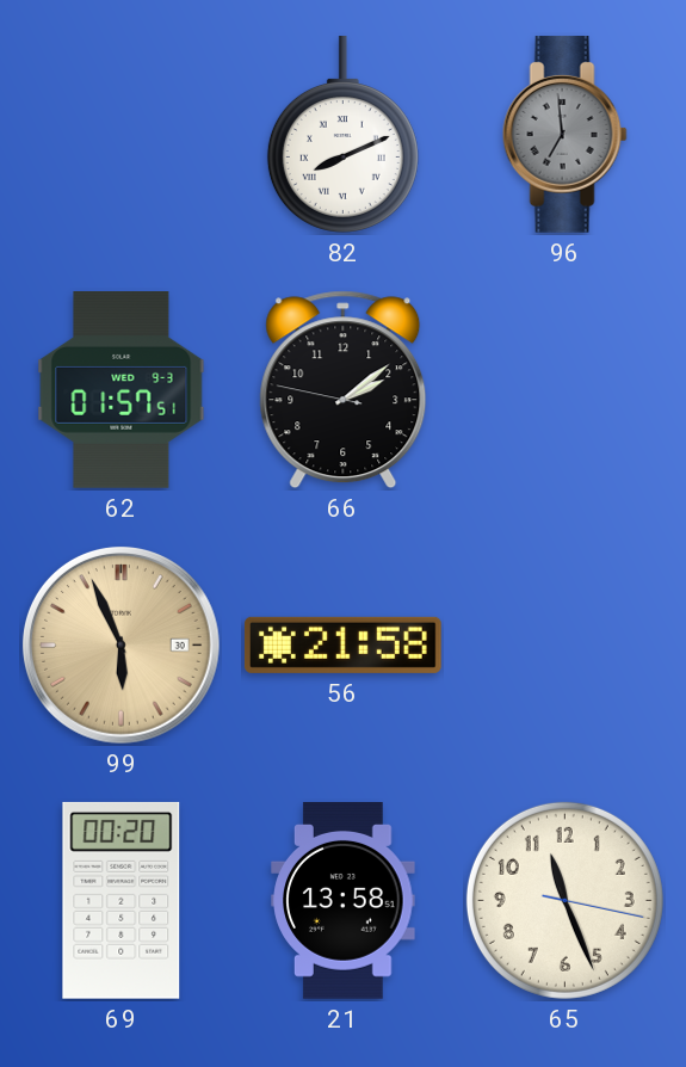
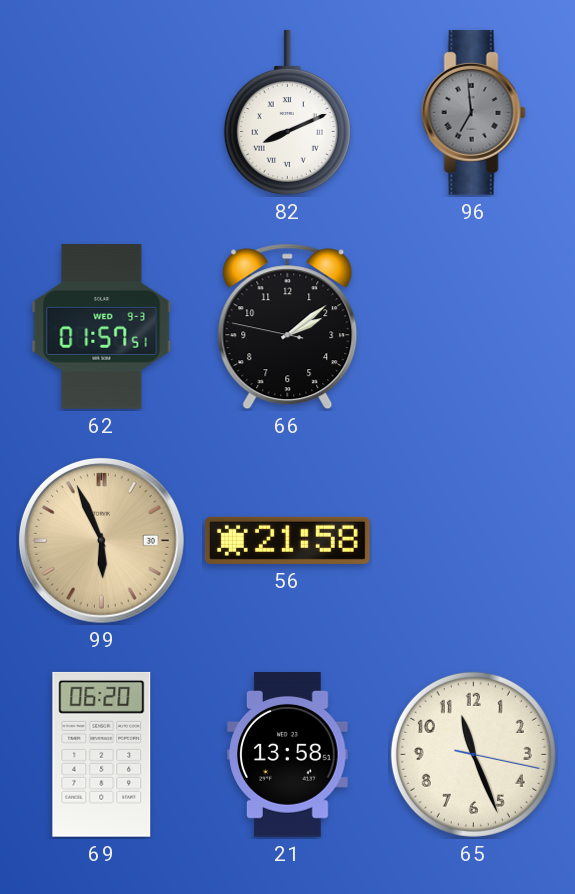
69: 00:20 -> 06:20 (102, 754)
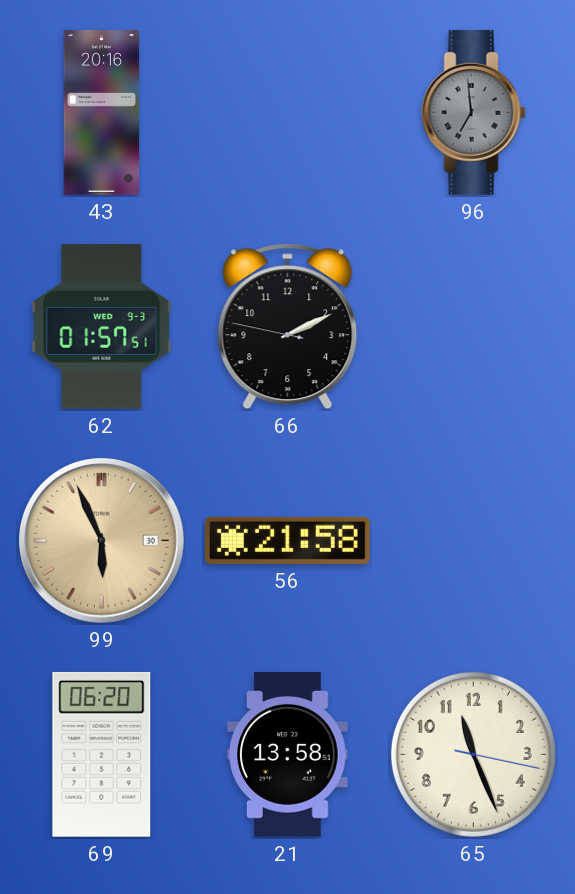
43: none -> 20:16 (102, 113)
82: 8:11 -> none (287, 112)
66: 2:08 -> 2:10 (288, 327)
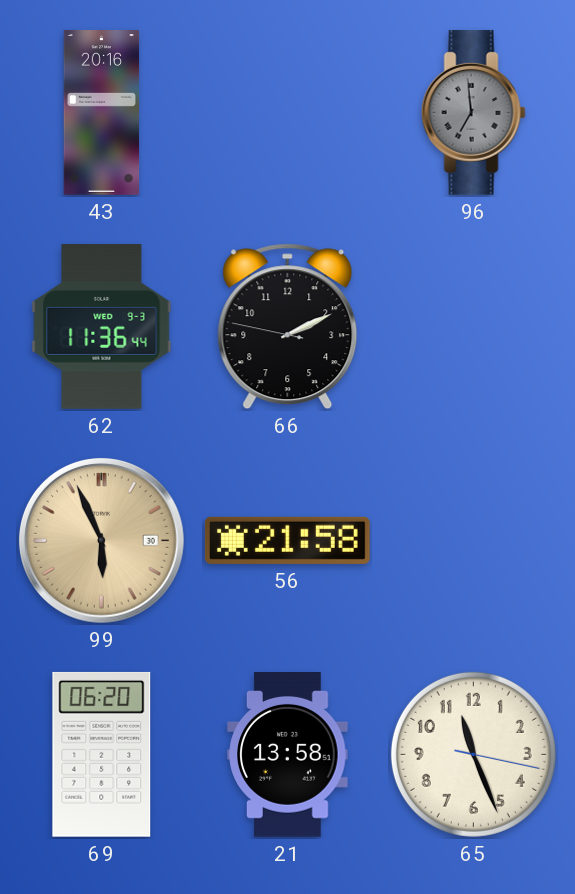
62: 01:57 -> 11:36 (102, 327)
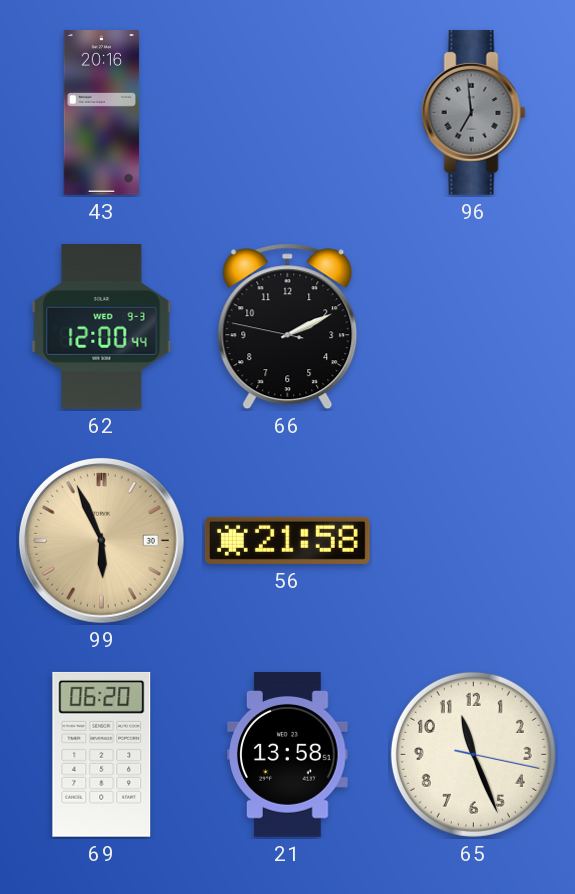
62: 11:36 -> 12:00 (102, 327)
